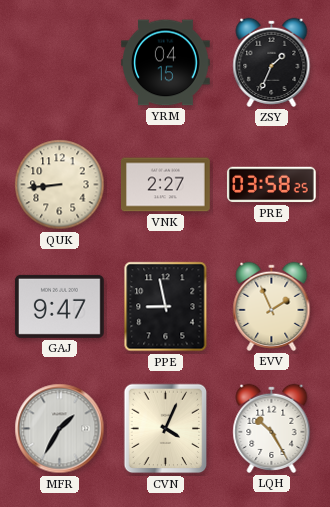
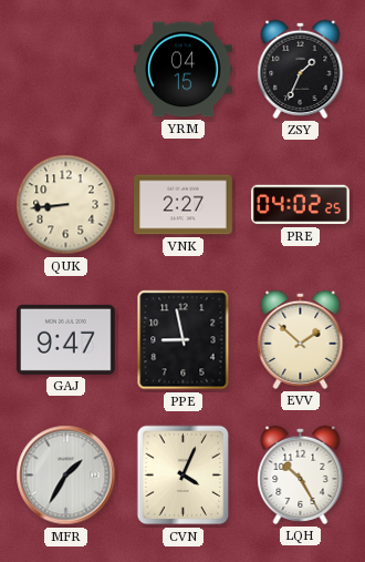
PRE: 03:58 -> 04:02 (300, 205)
EVV: 1:56 -> 1:52 (301, 339)
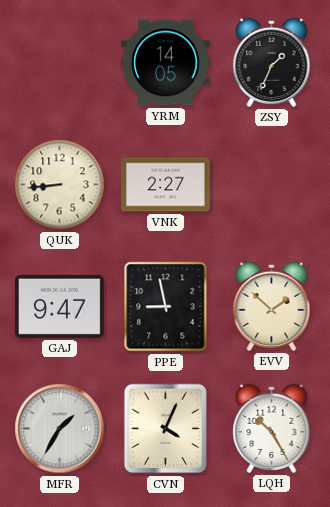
YRM: 04:15 -> 14:05 (166, 63)
PRE: 04:02 -> none (300, 205)
